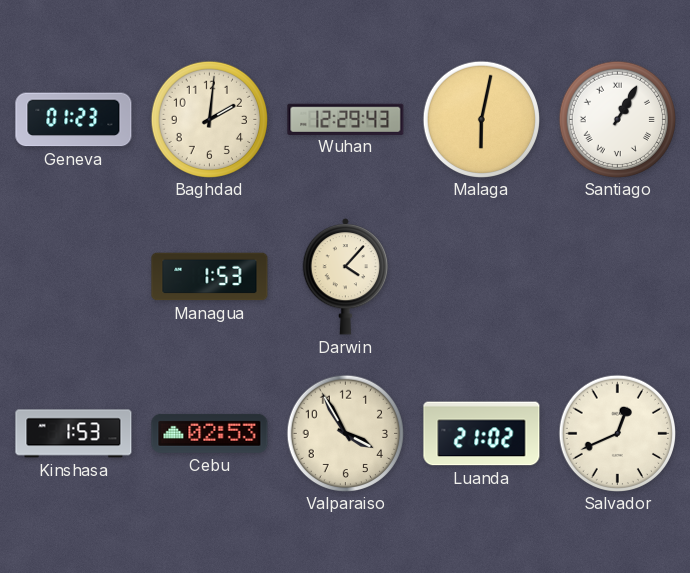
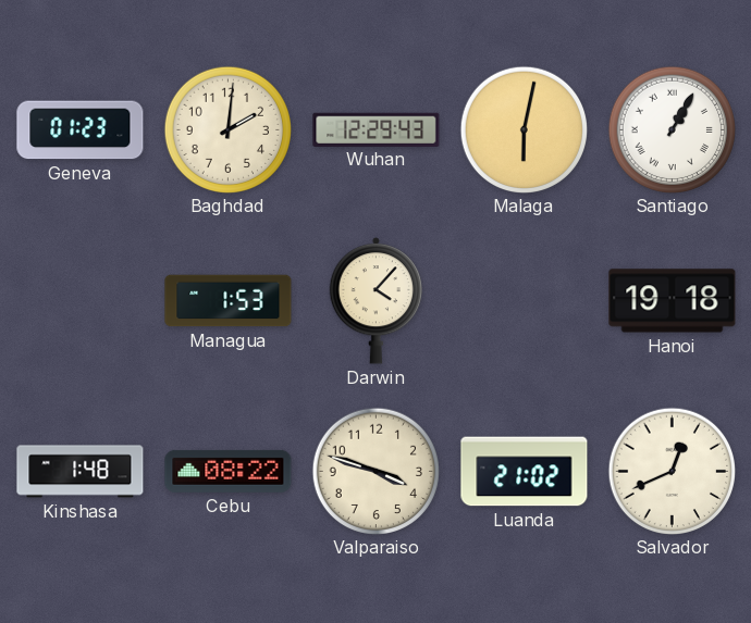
Hanoi: none -> 19:18 (673, 301)
Kinshasa: 1:53 -> 1:48 (81, 472)
Cebu: 02:53 -> 08:22 (229, 471)
Valparaiso: 3:55 -> 3:48 (375, 471)
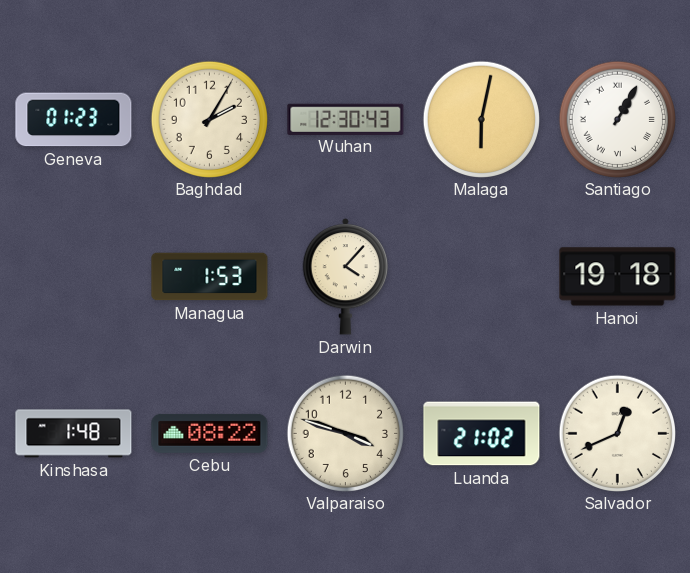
Baghdad: 2:01 -> 2:05 (209, 119)
Wuhan: 12:29 -> 12:30 (346, 119)
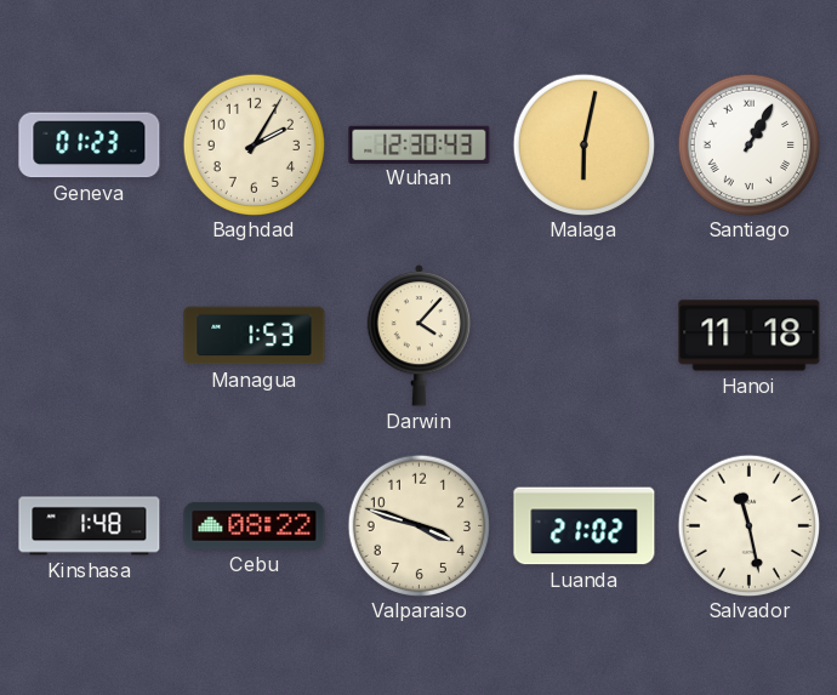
Hanoi: 19:18 -> 11:18 (750, 336)
Salvador: 12:41 -> 11:28 (748, 525)
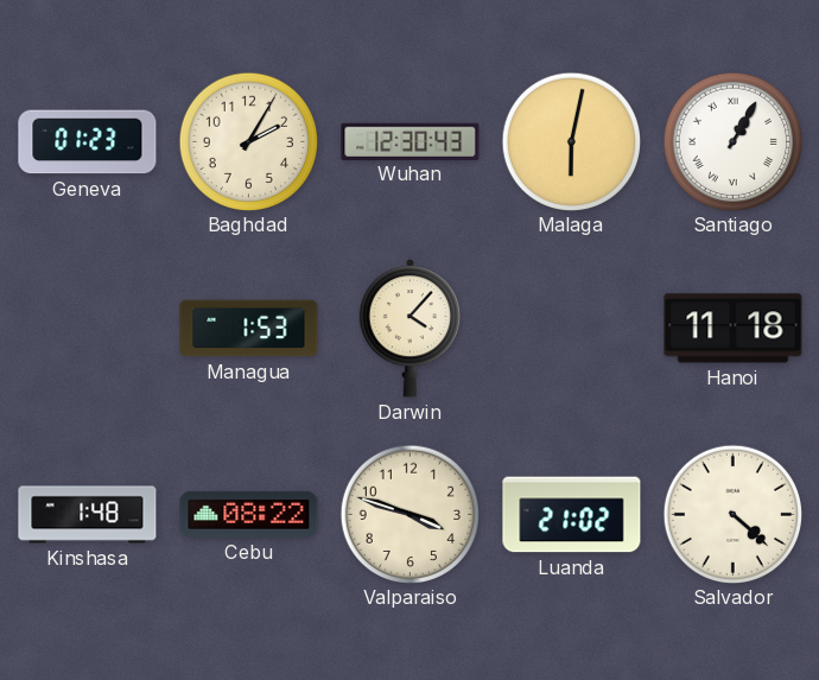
Salvador: 11:28 -> 4:22 (732, 514)
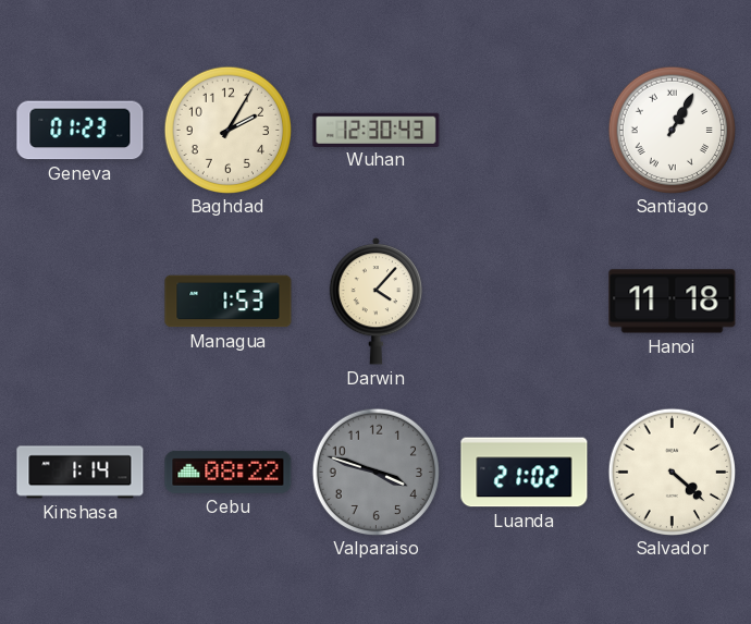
Malaga: 6:02 -> none (571, 141)
Kinshasa: 1:48 -> 1:14 (81, 473)
Valparaiso dial: cream -> grey (375, 472)
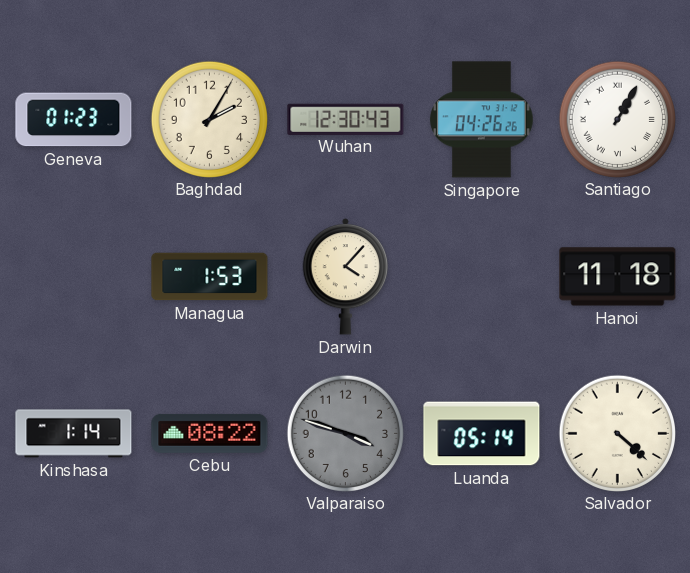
Singapore: none -> 04:26 (482, 120)
Luanda: 21:02 -> 05:14 (482, 434)
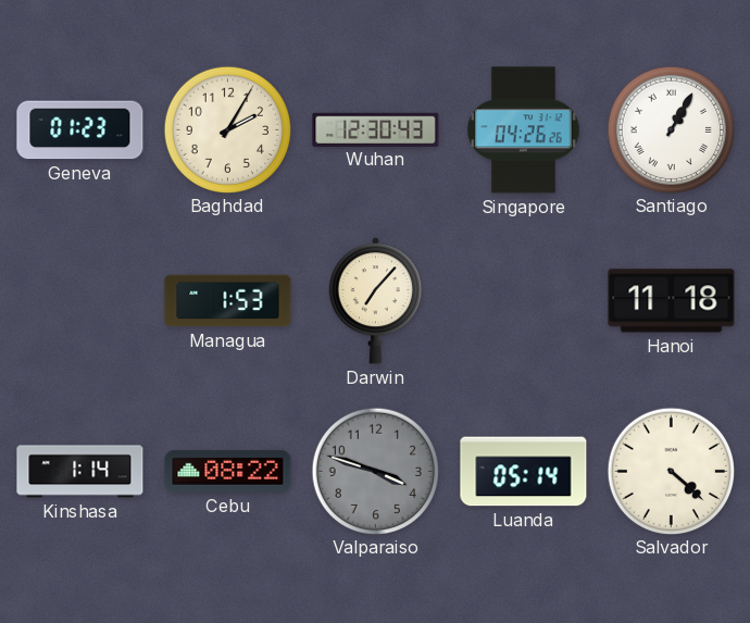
Darwin: 4:07 -> 7:07 (376, 300)
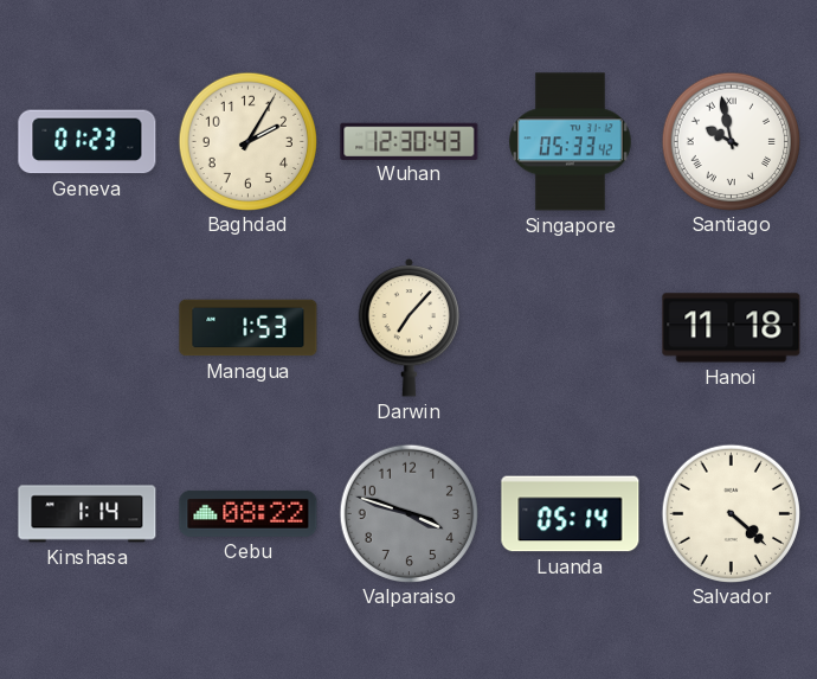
Singapore: 04:26 -> 05:33 (571, 142)
Santiago: 1:05 -> 9:58 (731, 141)
